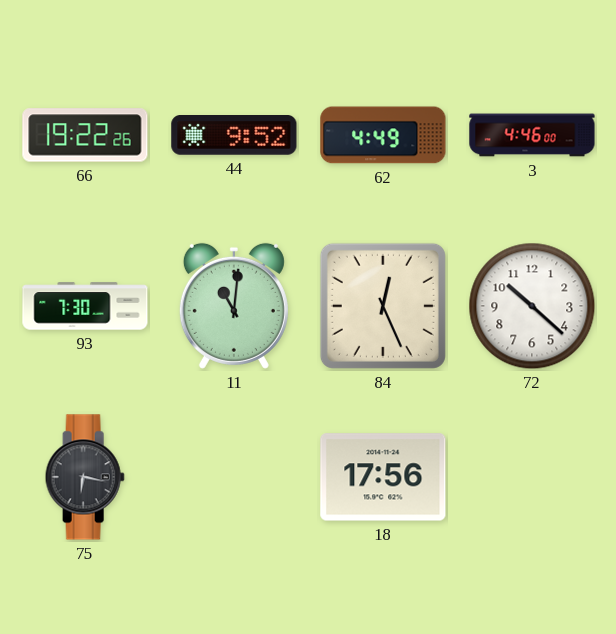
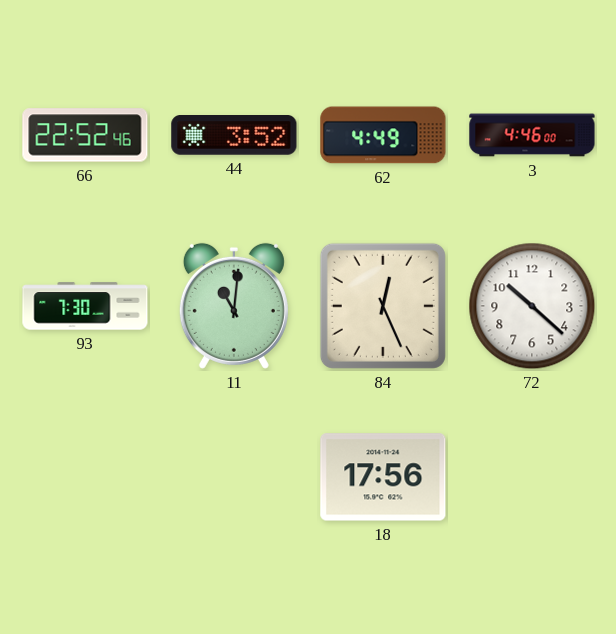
66: 19:22 -> 22:52 (85, 135)
44: 9:52 -> 3:52 (234, 136)
75: 6:17 -> none (85, 477)
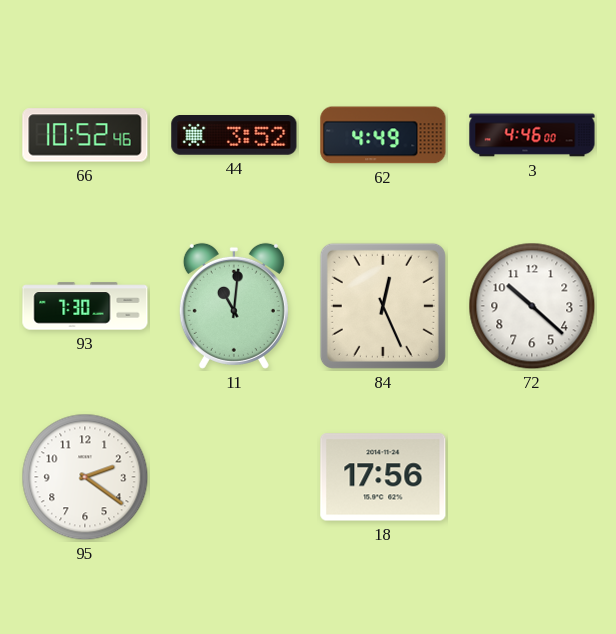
66: 22:52 -> 10:52 (85, 135)
95: none -> 2:21 (85, 477)
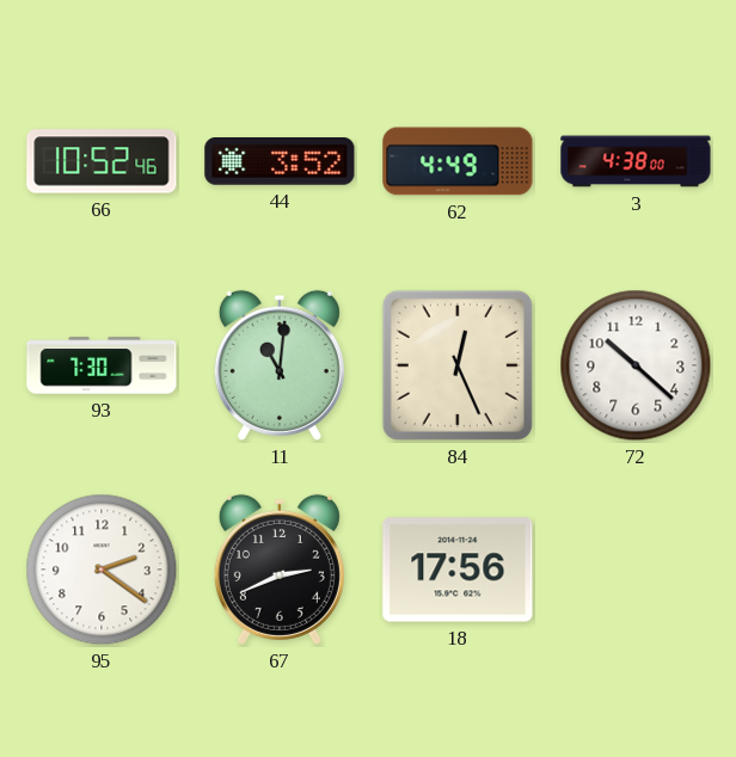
3: 4:46 -> 4:38 (636, 161)
67: none -> 2:41 (280, 570)
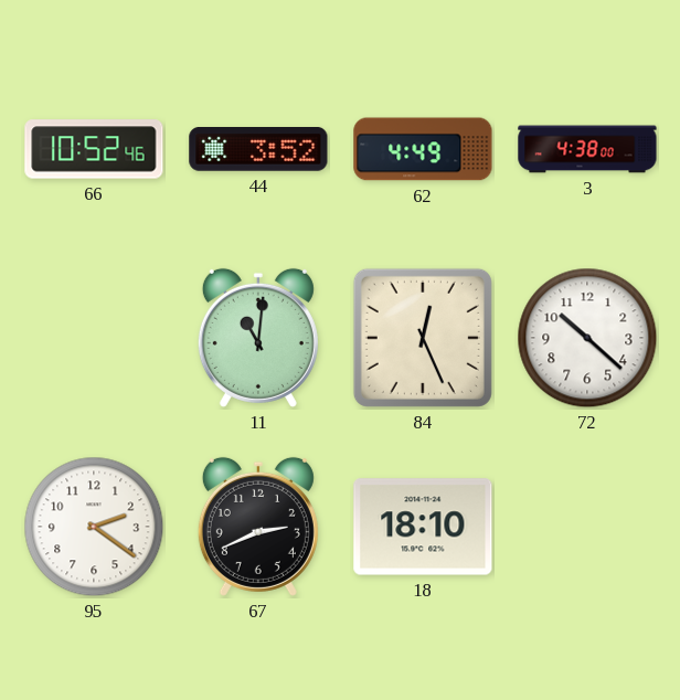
93: 7:30 -> none (102, 365)
18: 17:56 -> 18:10 (423, 527)
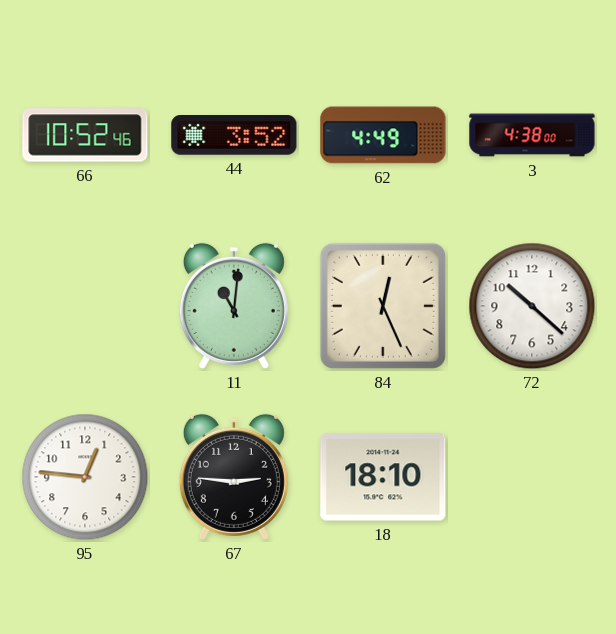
95: 2:21 -> 12:46 (85, 477)
67: 2:41 -> 2:46 (234, 477)
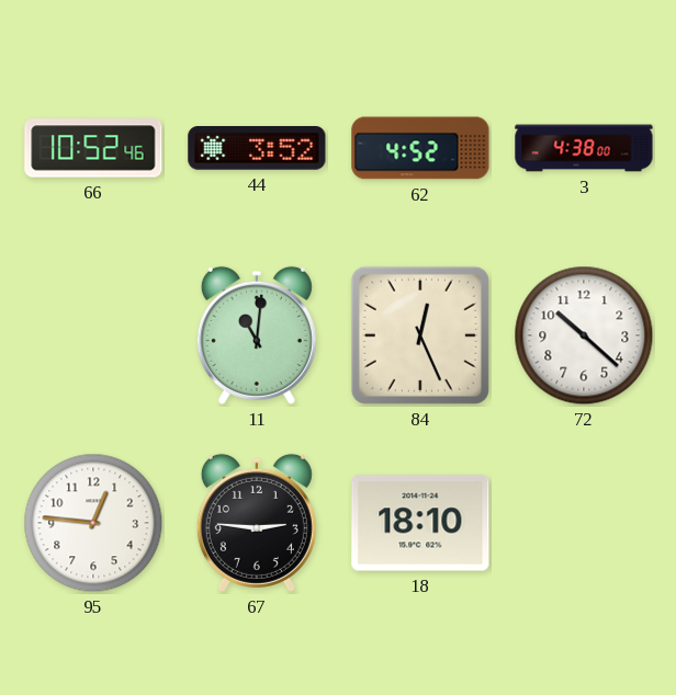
62: 4:49 -> 4:52 (420, 148)
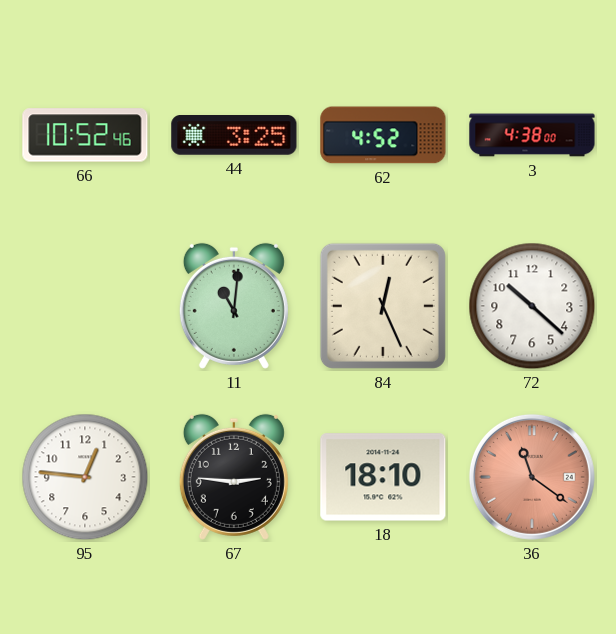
44: 3:52 -> 3:25 (234, 136)
36: none -> 11:21 (532, 477)
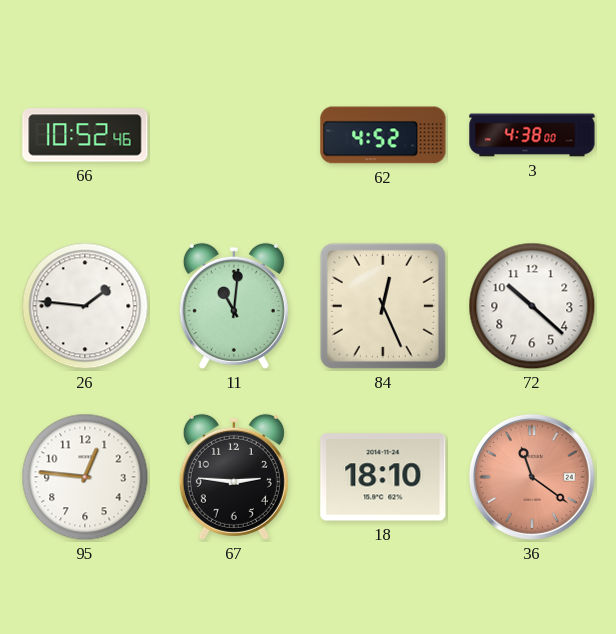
44: 3:25 -> none (234, 136)
26: none -> 1:46 (85, 306)
